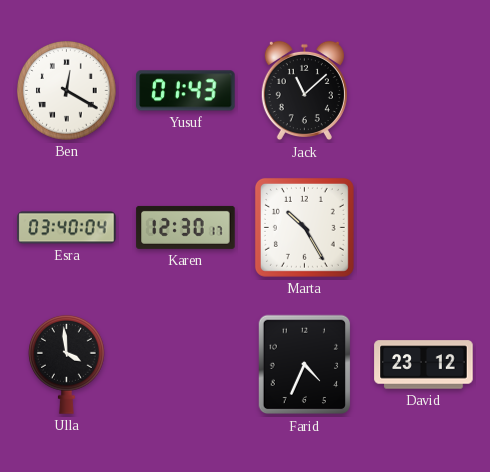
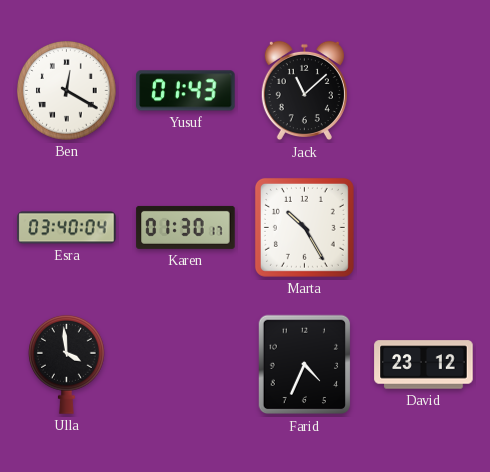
Karen: 12:30 -> 01:30 (186, 227)
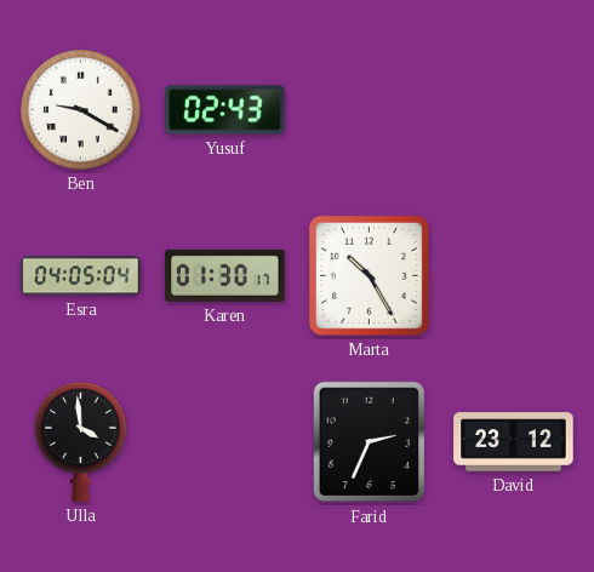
Ben: 12:20 -> 9:20 (81, 110)
Yusuf: 01:43 -> 02:43 (225, 110)
Jack: 11:08 -> none (304, 91)
Esra: 03:40 -> 04:05 (81, 276)
Farid: 4:34 -> 2:34 (370, 442)
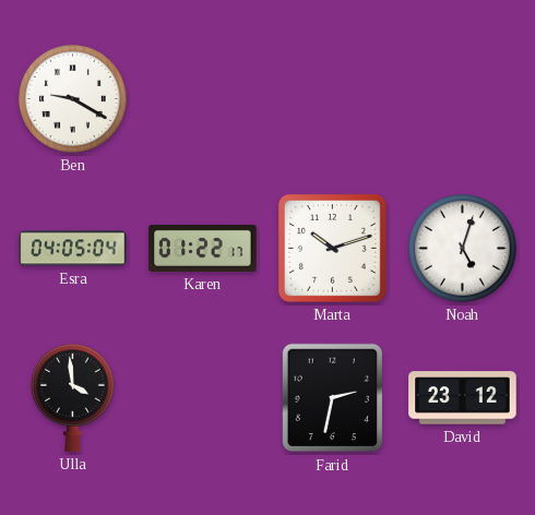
Yusuf: 02:43 -> none (225, 110)
Karen: 01:30 -> 01:22 (203, 248)
Marta: 10:25 -> 10:12 (332, 248)
Noah: none -> 5:03 (463, 249)
Farid: 2:34 -> 2:32 (333, 398)
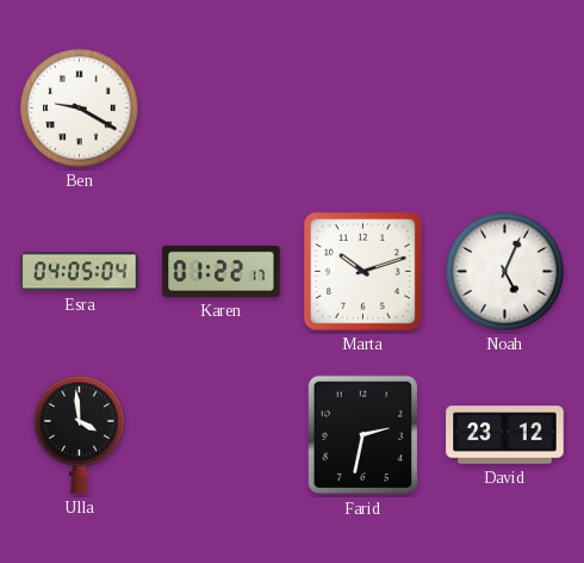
Noah: 5:03 -> 5:04 (505, 272)
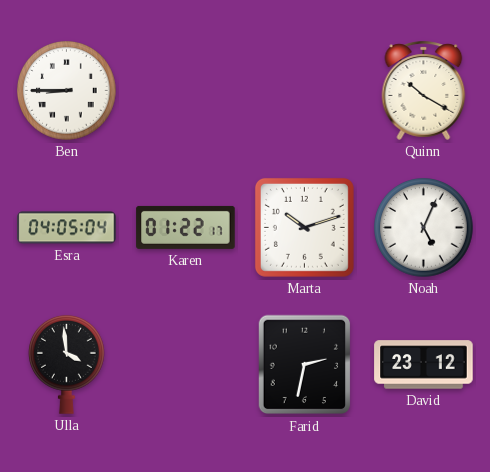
Ben: 9:20 -> 8:45 (67, 91)
Quinn: none -> 10:20 (424, 90)
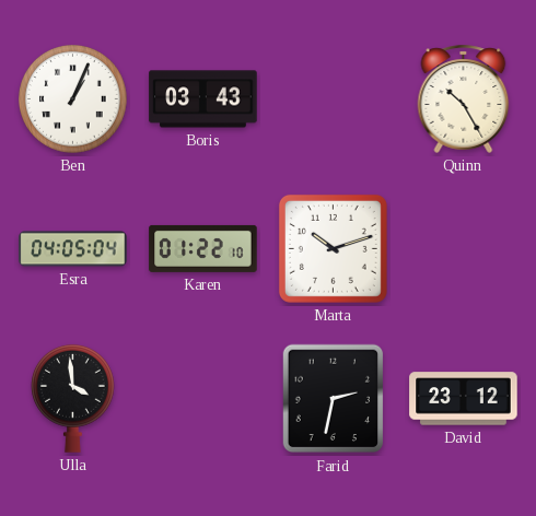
Ben: 8:45 -> 1:04 (73, 99)
Boris: none -> 03:43 (203, 99)
Quinn: 10:20 -> 10:25 (464, 98)
Karen: 01:22:17 -> 01:22:10 (203, 248)
Noah: 5:04 -> none (424, 228)
